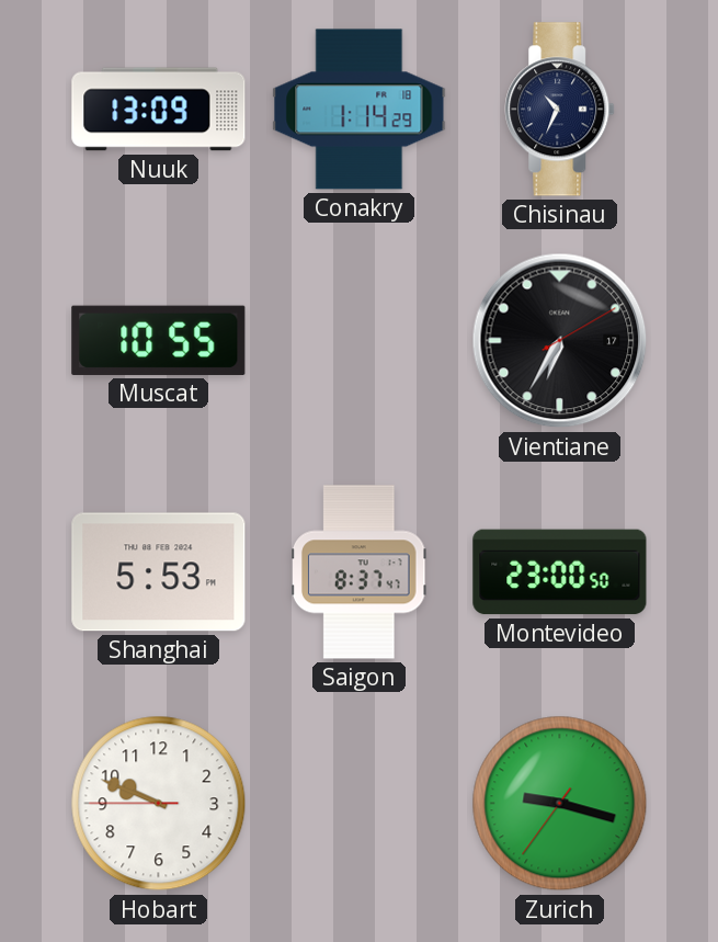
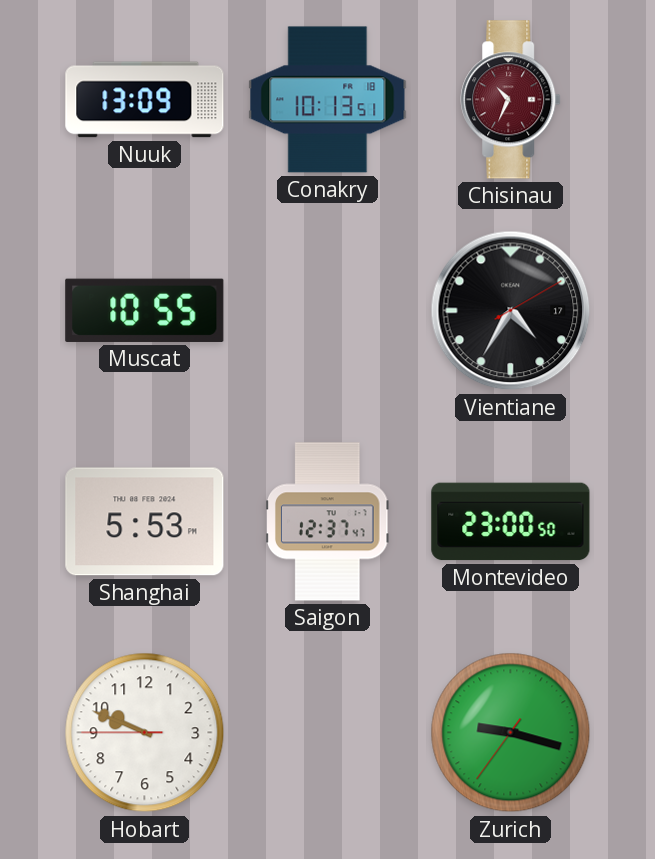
Conakry: 1:14 -> 10:13 (328, 100)
Chisinau dial: navy -> burgundy (511, 100)
Vientiane: 6:35 -> 4:35 (511, 311)
Saigon: 8:37 -> 12:37 (328, 522)
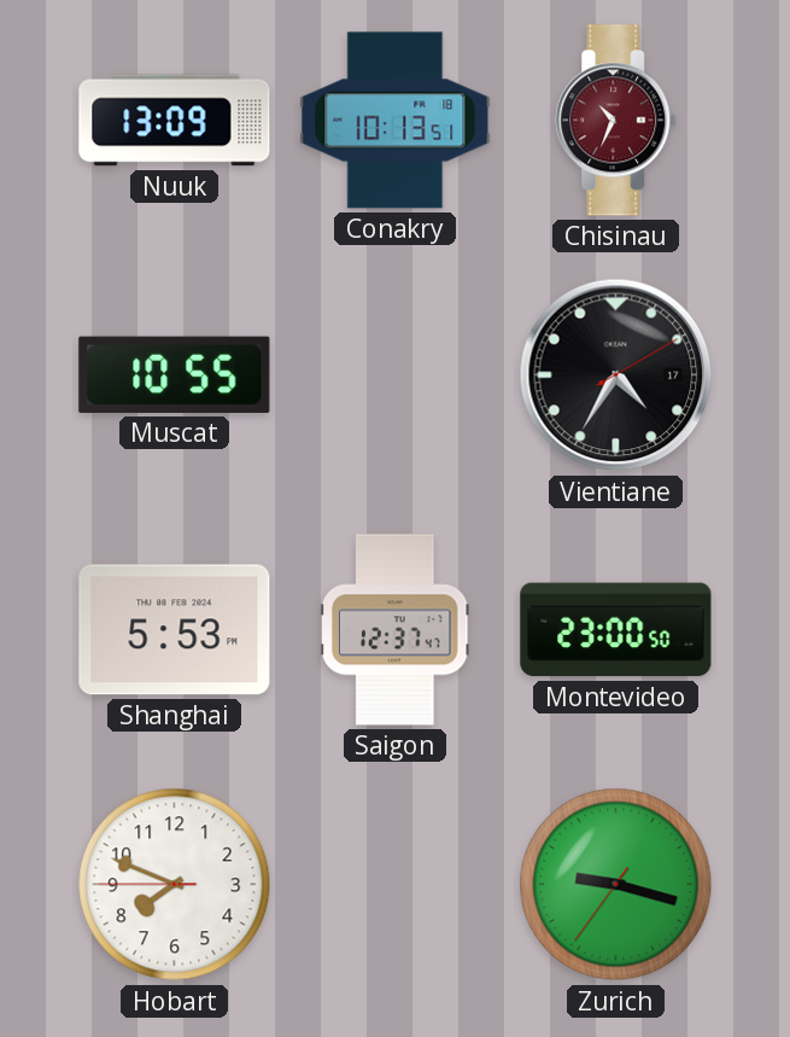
Hobart: 9:48 -> 7:48 (175, 885)
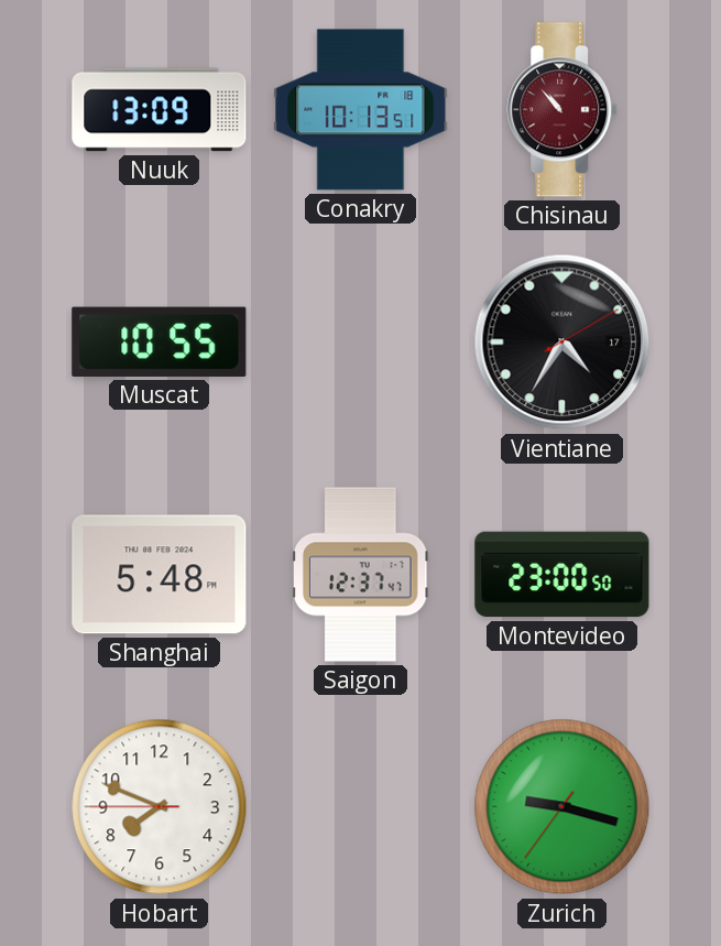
Chisinau: 10:34 -> 10:53 (562, 110)
Shanghai: 5:53 -> 5:48 (160, 575)
